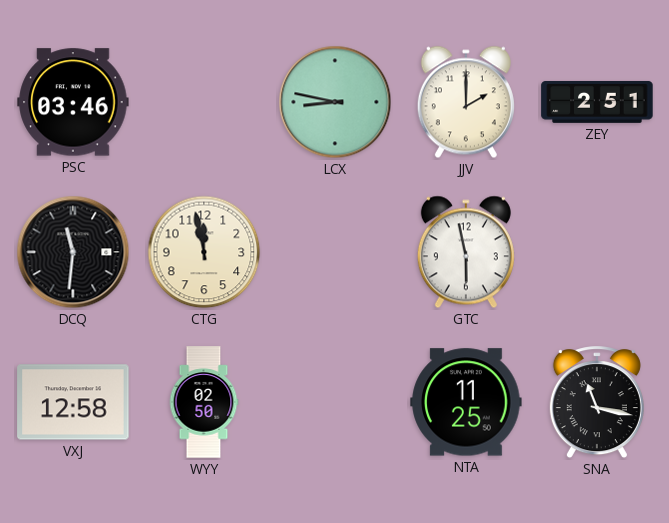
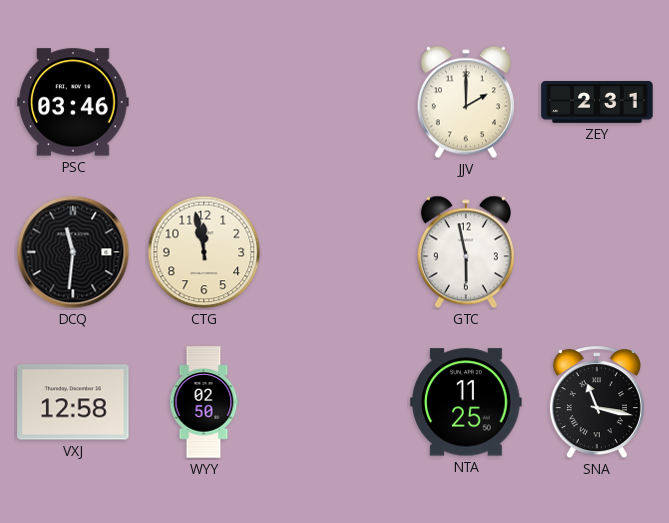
LCX: 8:47 -> none (335, 102)
ZEY: 2:51 -> 2:31 (597, 102)
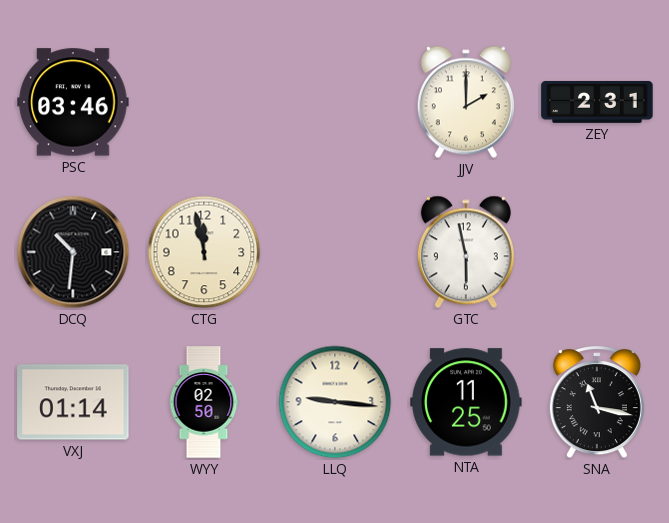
DCQ: 11:31 -> 10:31 (73, 252)
VXJ: 12:58 -> 01:14 (73, 402)
LLQ: none -> 9:16 (335, 402)
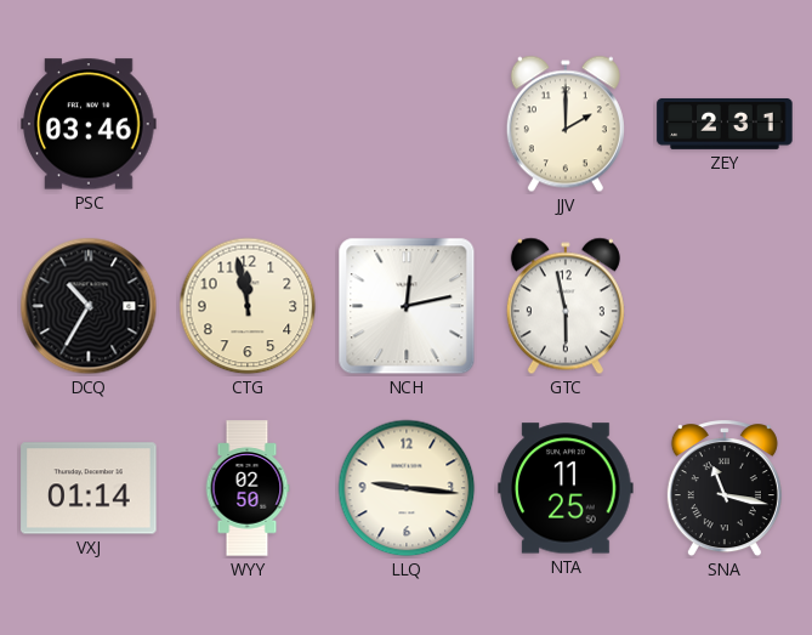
DCQ: 10:31 -> 10:35 (89, 306)
NCH: none -> 12:13 (407, 306)
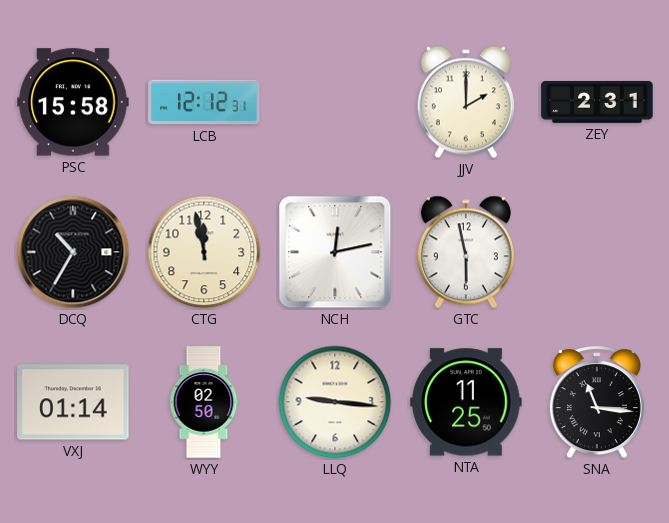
PSC: 03:46 -> 15:58 (73, 102)
LCB: none -> 12:12 (204, 102)
SNA: 11:17 -> 11:16 (597, 403)
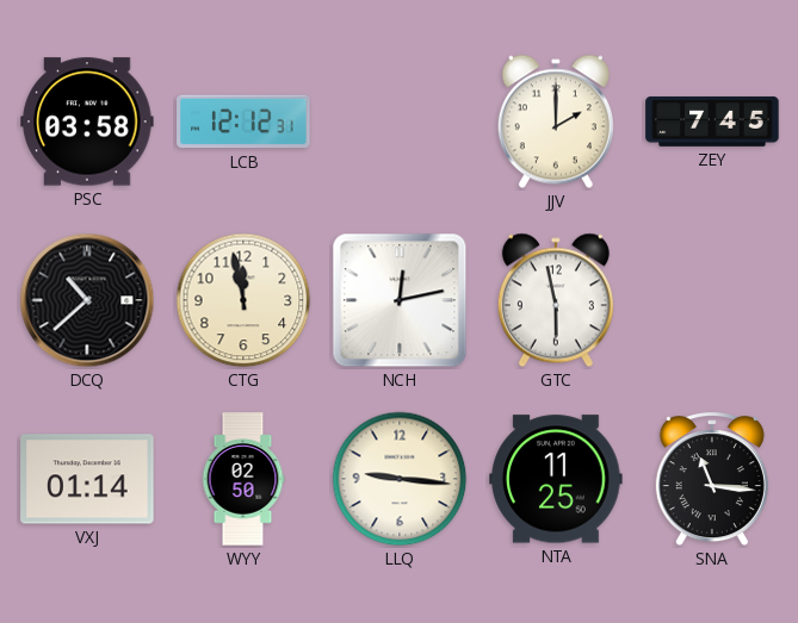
PSC: 15:58 -> 03:58 (87, 122)
ZEY: 2:31 -> 7:45 (712, 122)
DCQ: 10:35 -> 10:38 (87, 300)
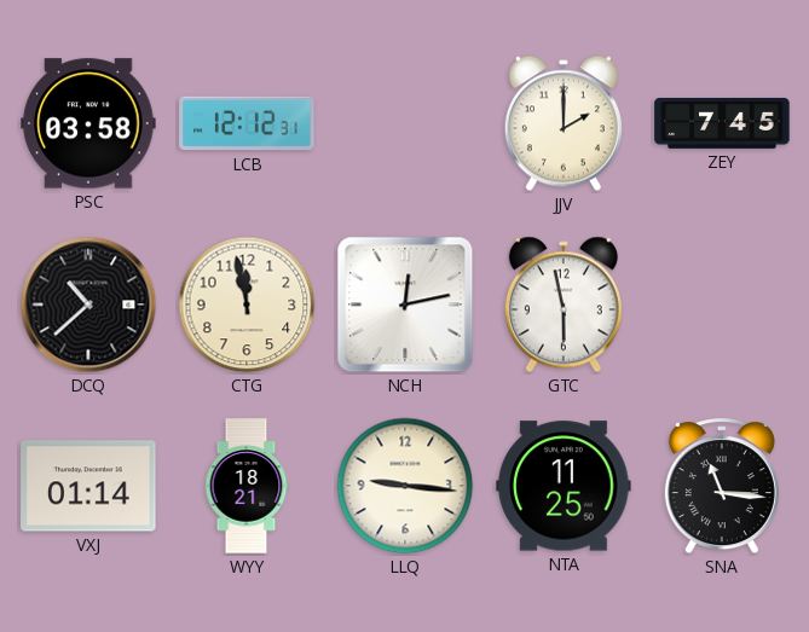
WYY: 02:50 -> 18:21 (247, 486)
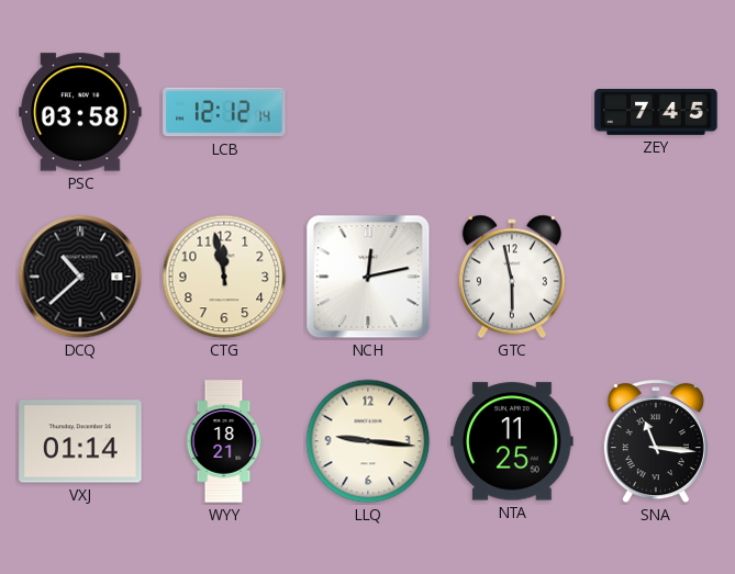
LCB: 12:12:31 -> 12:12:14 (224, 112)
JJV: 2:00 -> none (564, 123)
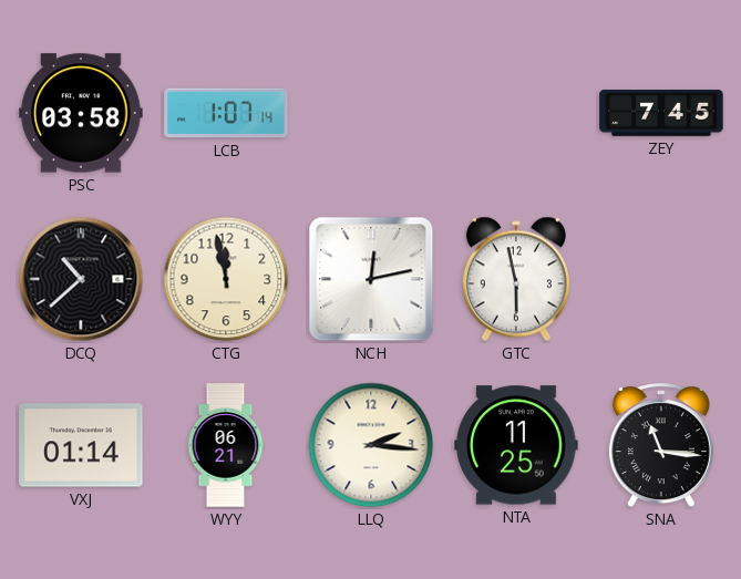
LCB: 12:12 -> 1:07 (226, 113)
WYY: 18:21 -> 06:21 (226, 445)
LLQ: 9:16 -> 2:16 (371, 445)
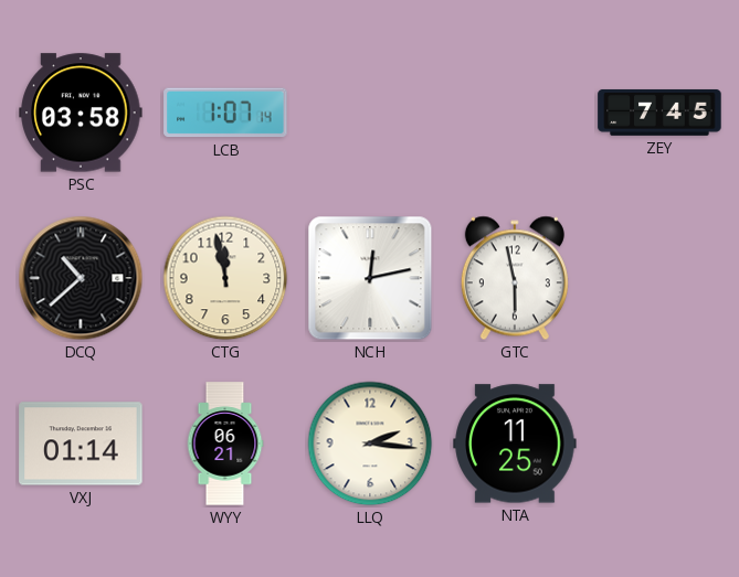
SNA: 11:16 -> none (661, 446)
